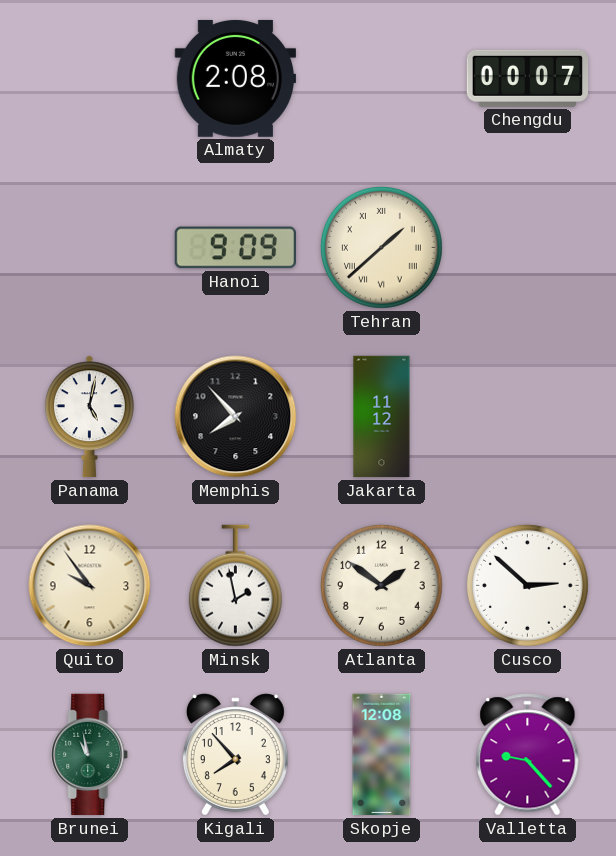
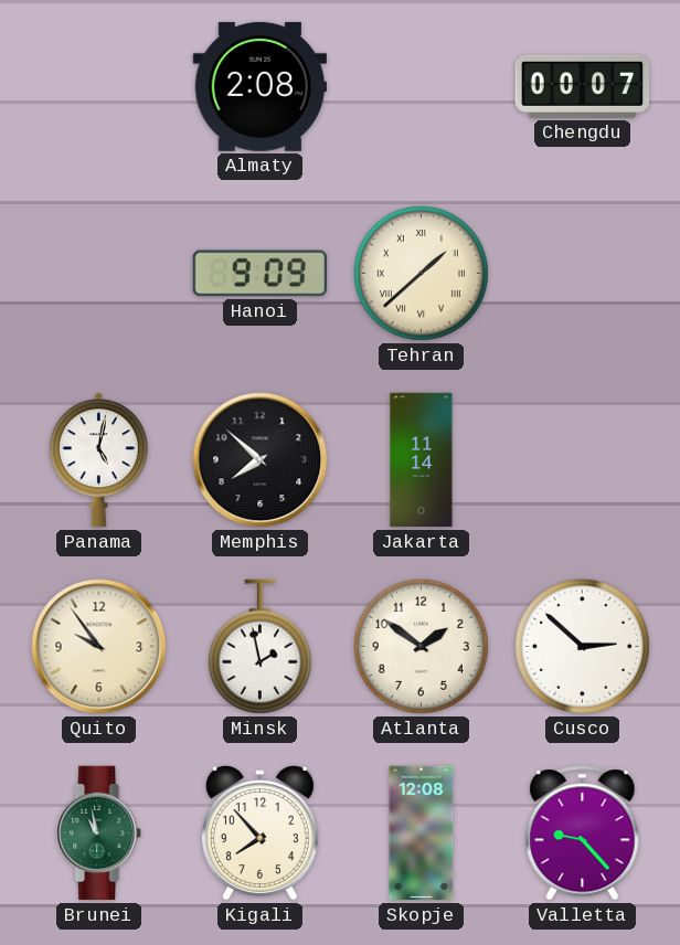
Memphis: 7:53 -> 7:52 (261, 460)
Jakarta: 11:12 -> 11:14 (422, 460)
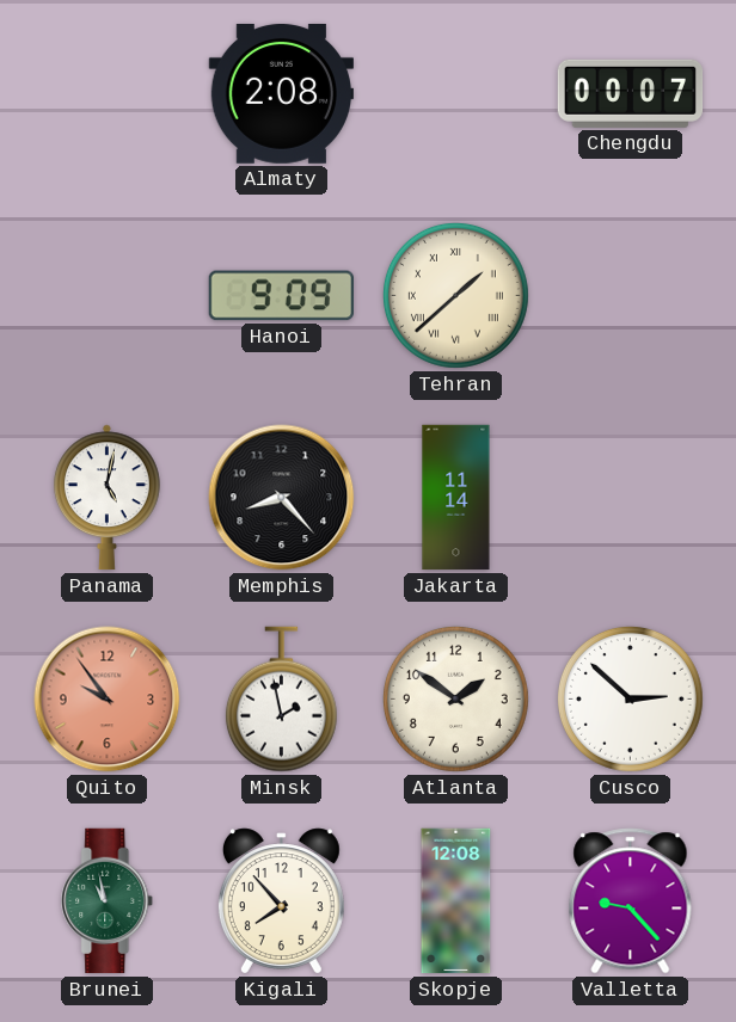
Memphis: 7:52 -> 8:23 (282, 498)
Quito dial: cream -> salmon (108, 700)
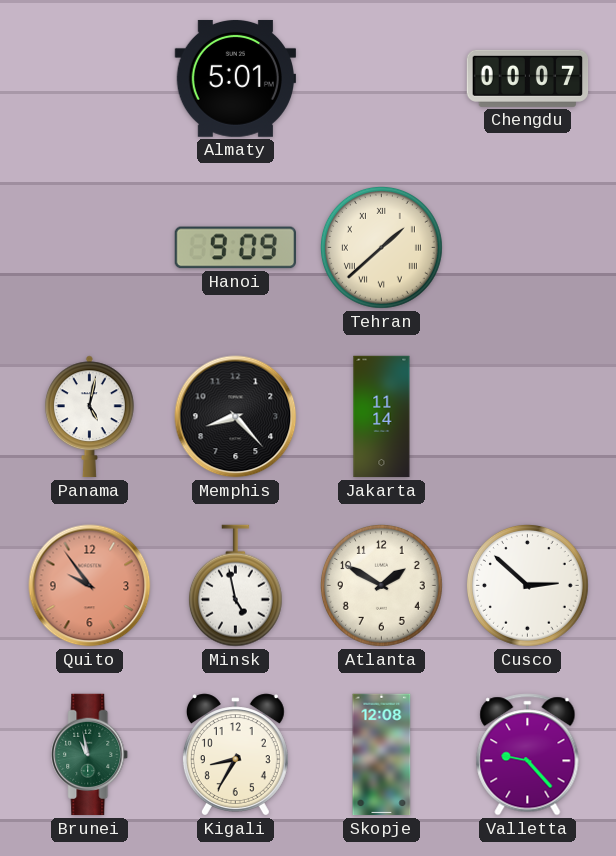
Almaty: 2:08 -> 5:01 (235, 78)
Minsk: 1:58 -> 4:58 (235, 586)
Atlanta: 1:51 -> 1:50 (381, 585)
Kigali: 7:53 -> 8:35 (235, 755)
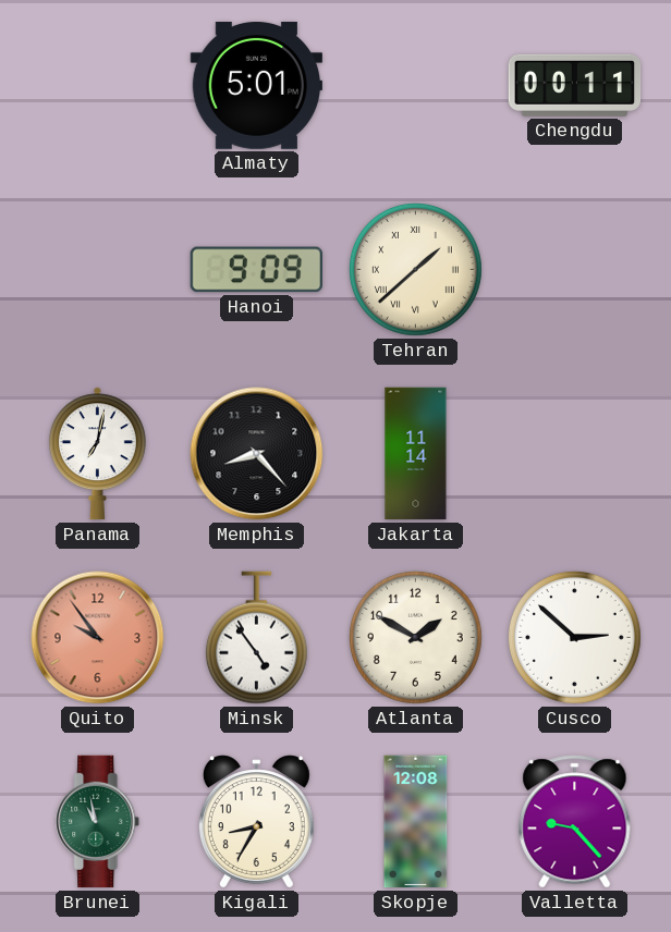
Chengdu: 00:07 -> 00:11 (575, 85)
Panama: 5:02 -> 7:02 (98, 454)
Minsk: 4:58 -> 4:54 (256, 638)
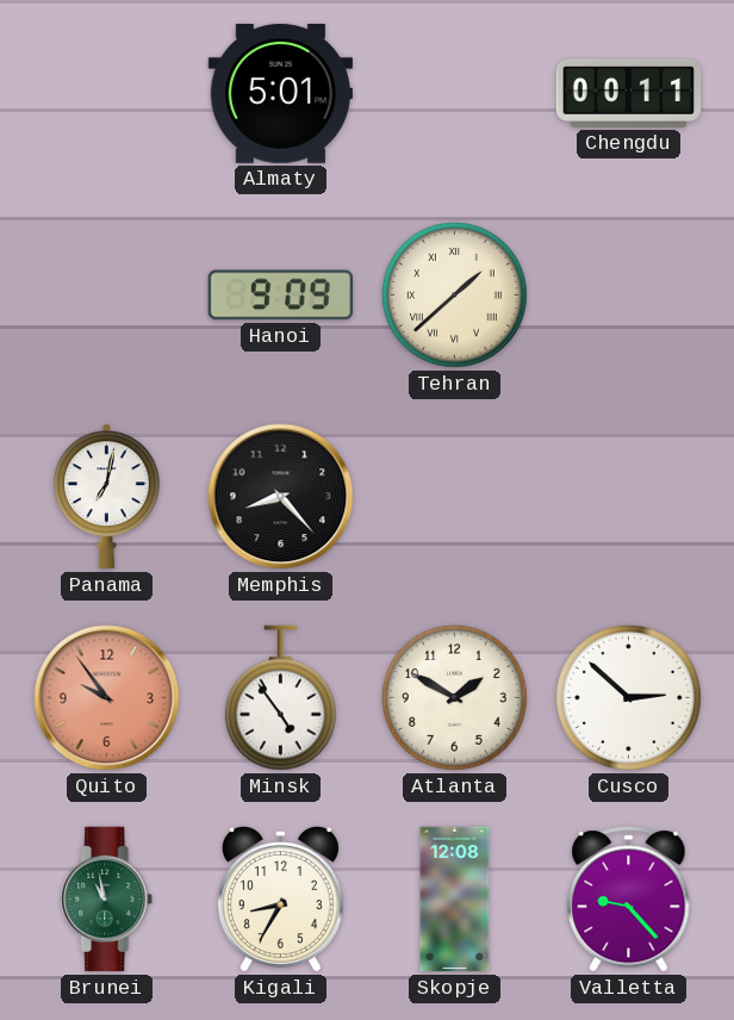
Jakarta: 11:14 -> none (416, 454)
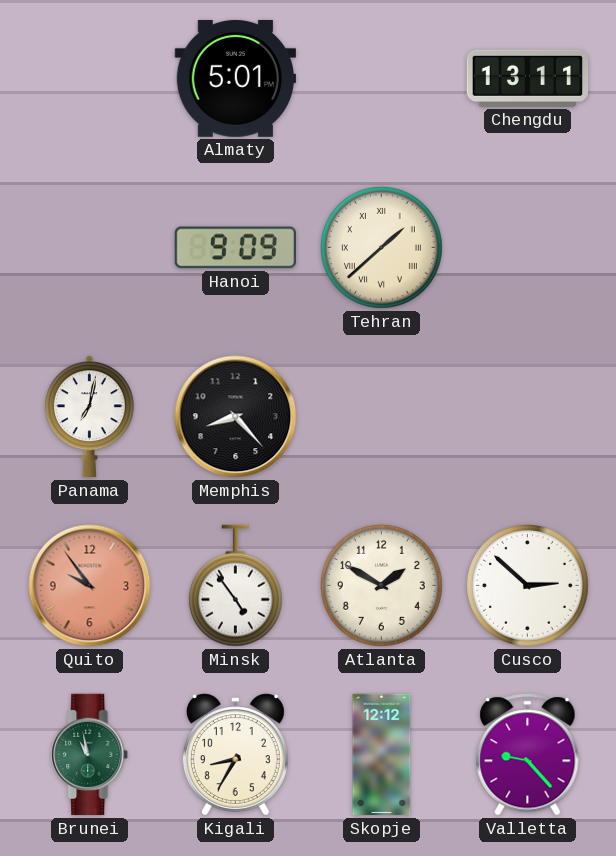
Chengdu: 00:11 -> 13:11 (528, 78)
Skopje: 12:08 -> 12:12 (382, 755)
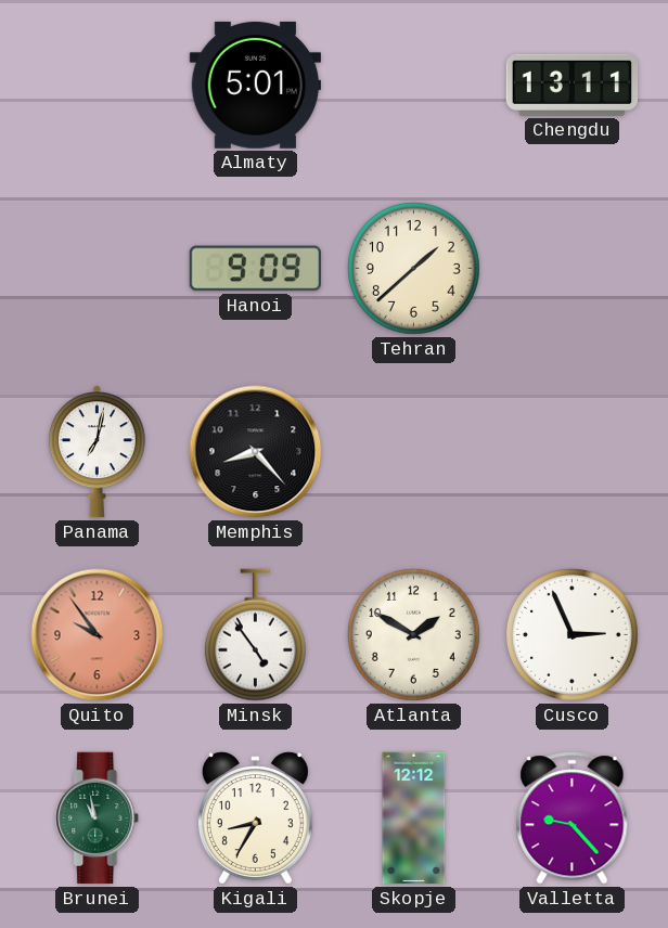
Tehran numerals: Roman -> Arabic (413, 268)
Cusco: 2:52 -> 2:56 (571, 634)
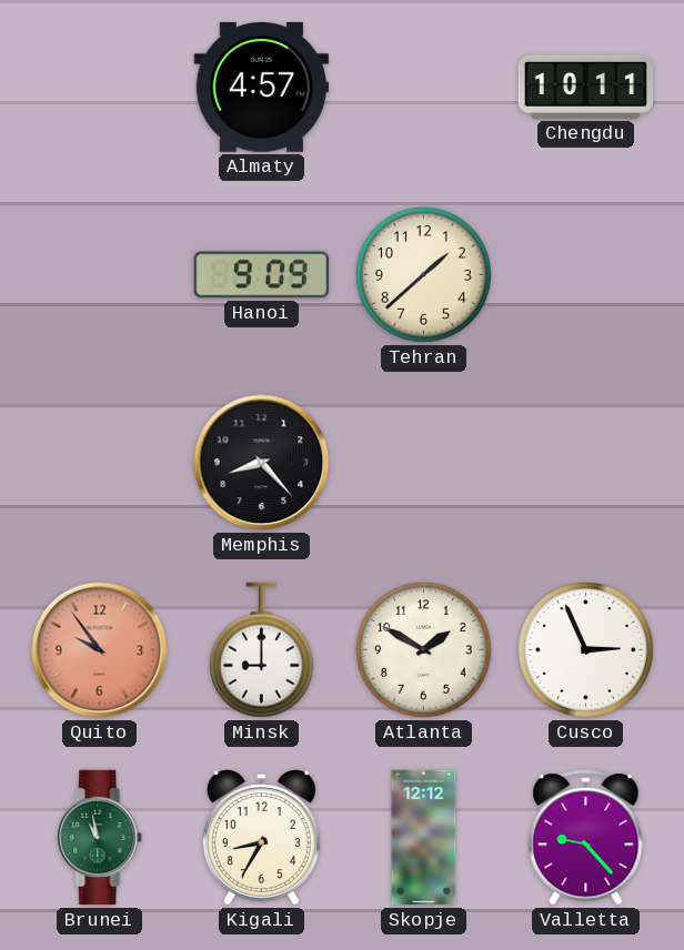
Almaty: 5:01 -> 4:57 (261, 87)
Chengdu: 13:11 -> 10:11 (586, 87)
Panama: 7:02 -> none (98, 452)
Minsk: 4:54 -> 9:00 (261, 650)
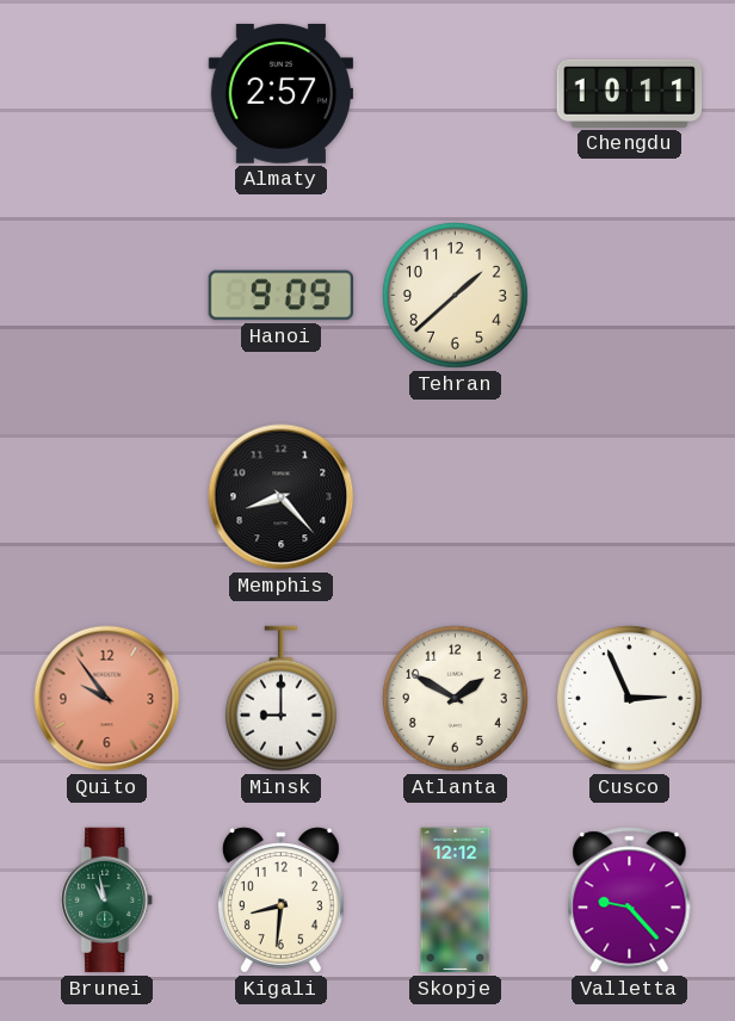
Almaty: 4:57 -> 2:57 (280, 93)
Kigali: 8:35 -> 8:31 (280, 901)
